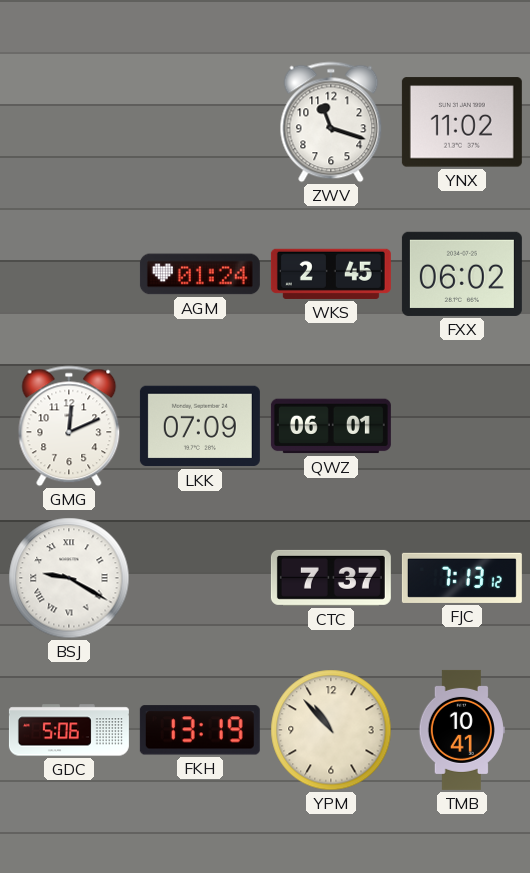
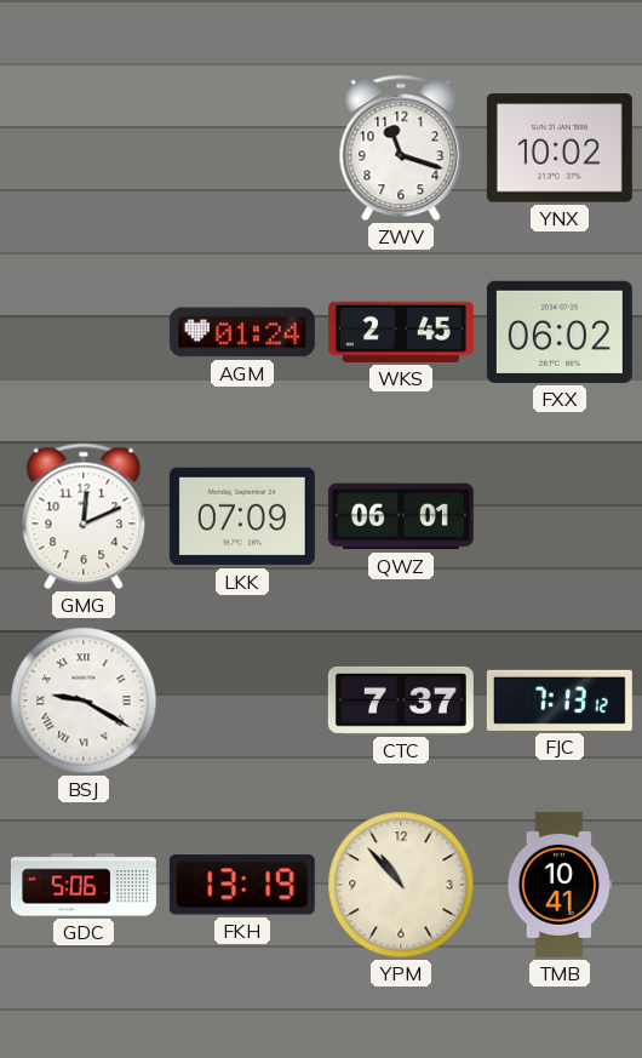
YNX: 11:02 -> 10:02 (560, 148)
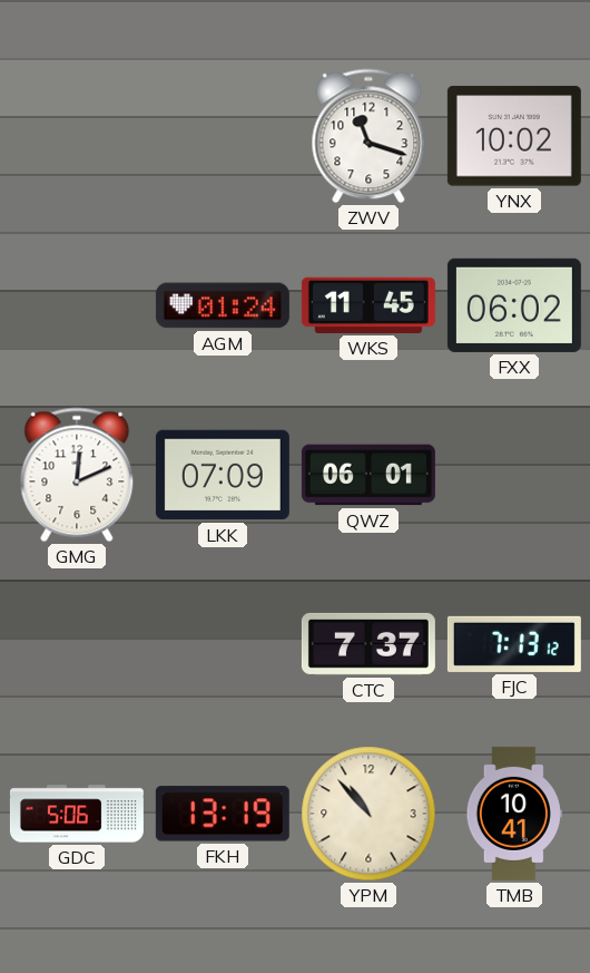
WKS: 2:45 -> 11:45 (368, 305)
BSJ: 9:20 -> none (84, 700)
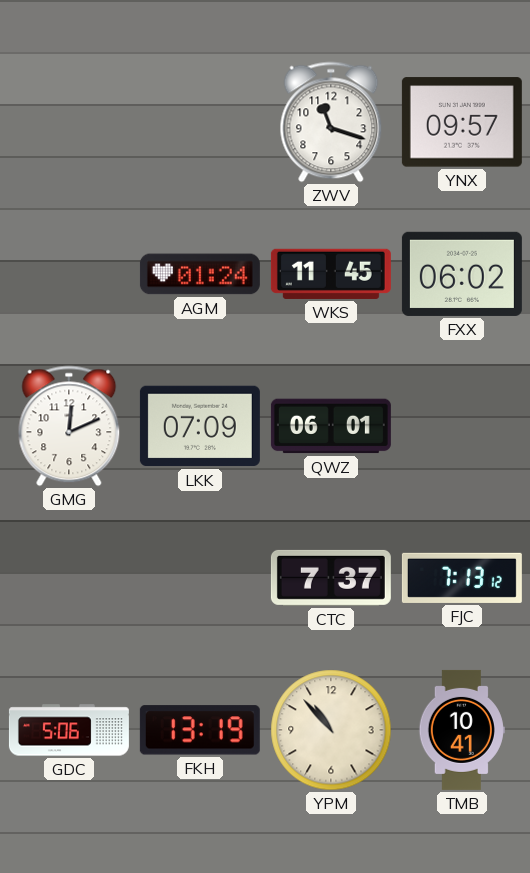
YNX: 10:02 -> 09:57 (462, 122)
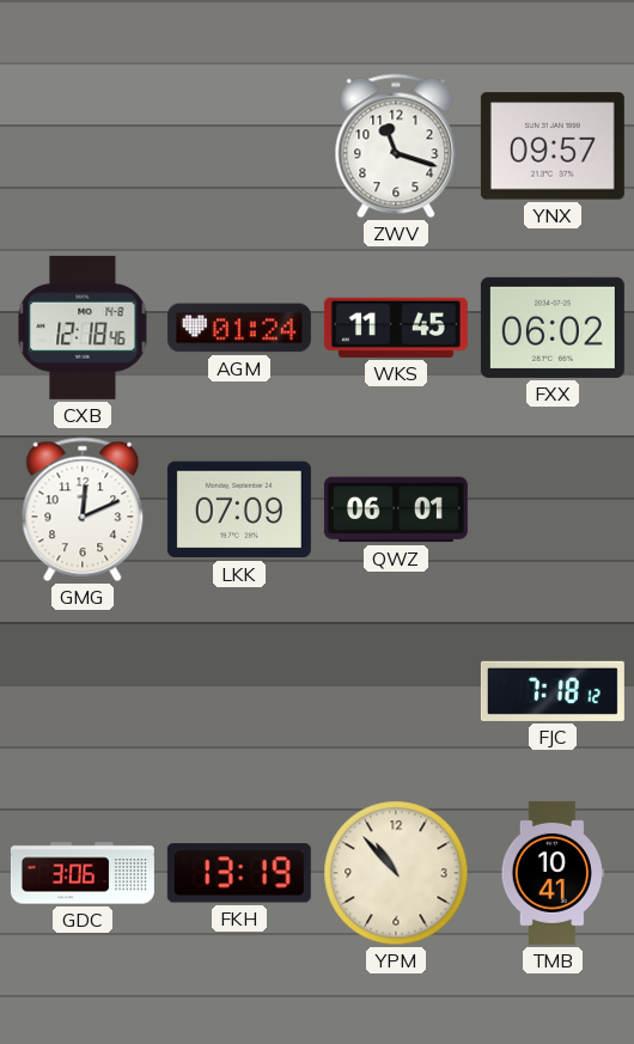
CXB: none -> 12:18 (83, 328)
CTC: 7:37 -> none (331, 578)
FJC: 7:13 -> 7:18 (553, 691)
GDC: 5:06 -> 3:06 (83, 873)
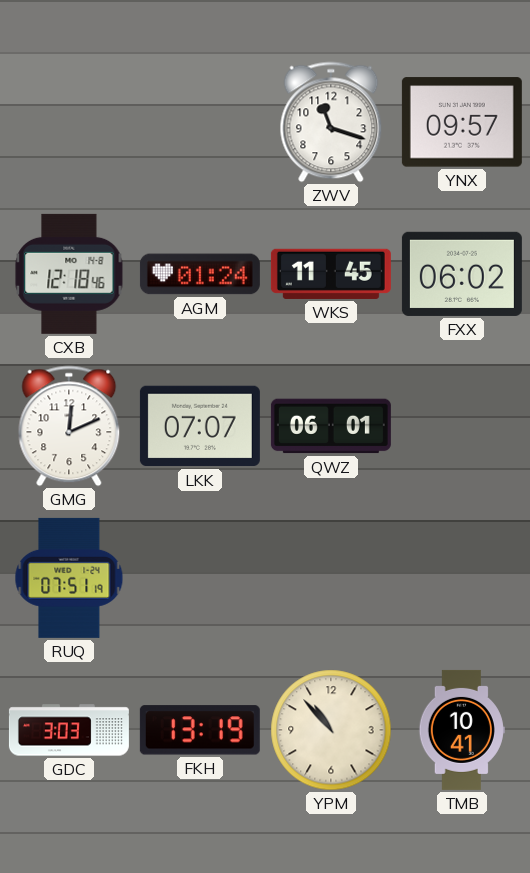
LKK: 07:09 -> 07:07 (200, 426)
RUQ: none -> 07:51 (69, 578)
FJC: 7:18 -> none (553, 691)
GDC: 3:06 -> 3:03 (69, 730)
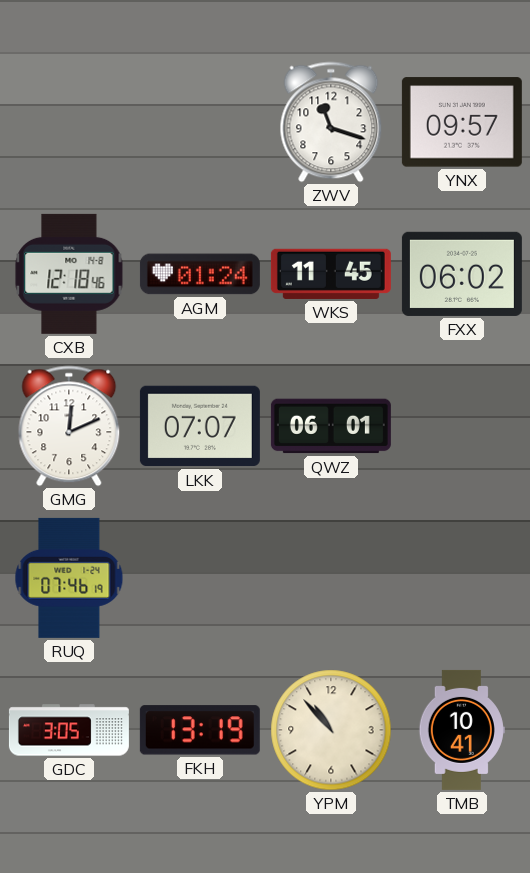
RUQ: 07:51 -> 07:46 (69, 578)
GDC: 3:03 -> 3:05 (69, 730)
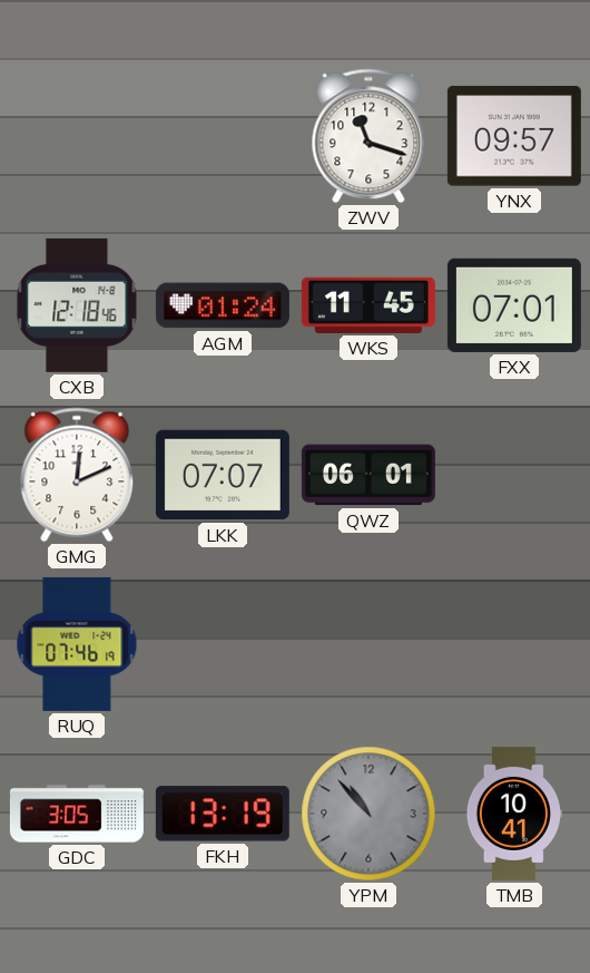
FXX: 06:02 -> 07:01 (514, 305)
YPM dial: cream -> grey (368, 814)
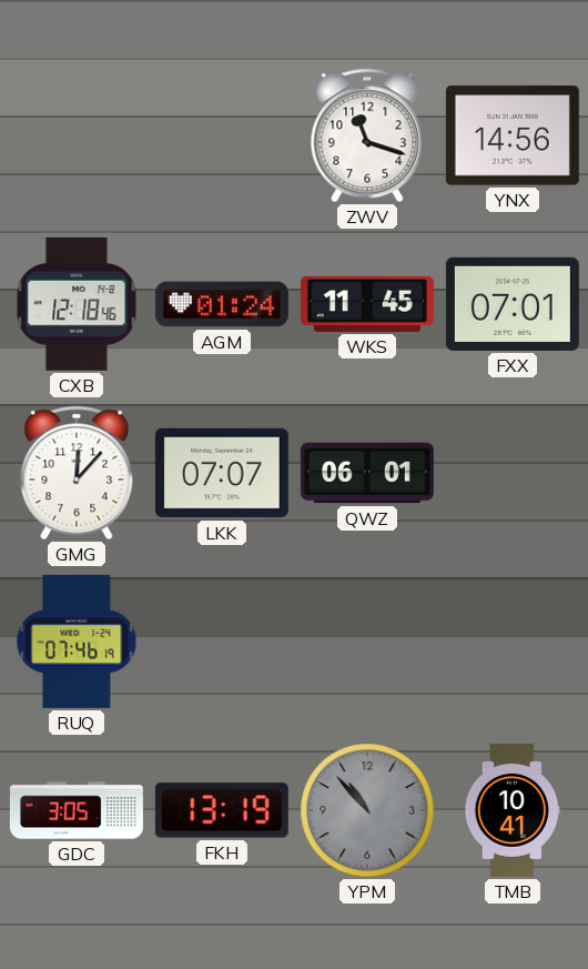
YNX: 09:57 -> 14:56 (513, 135)
GMG: 12:11 -> 12:07 (77, 473)
